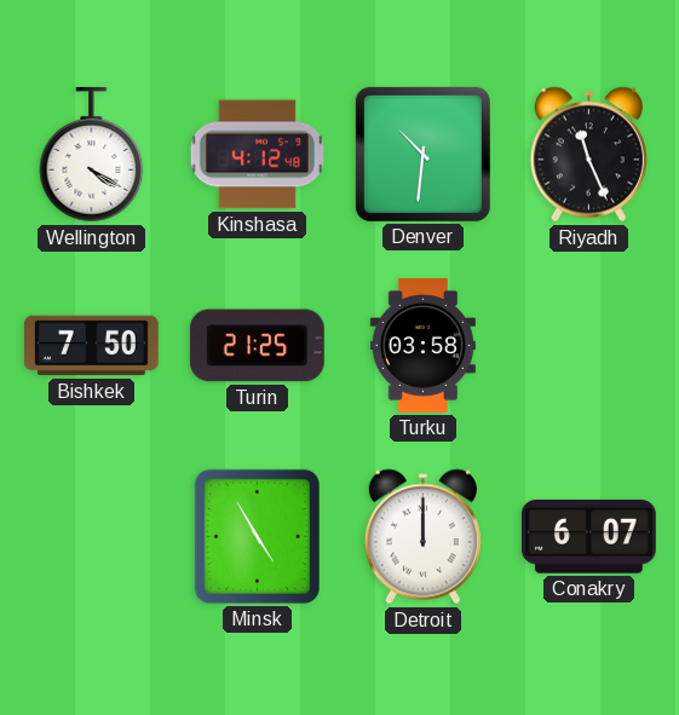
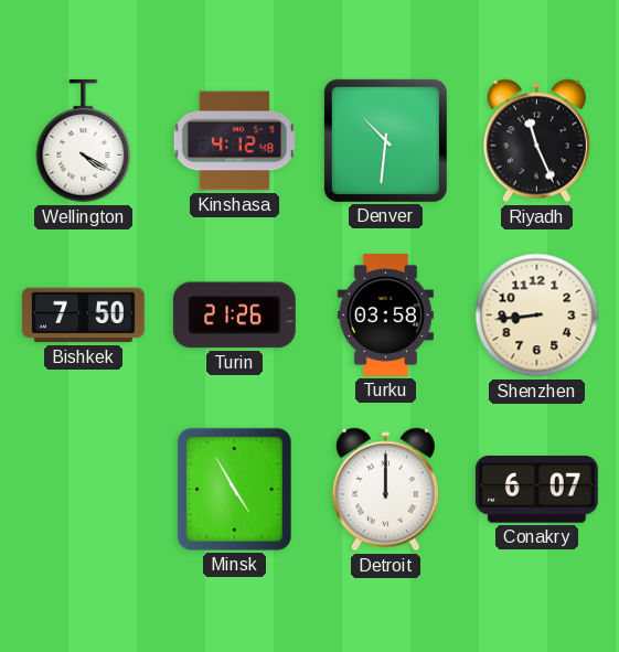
Turin: 21:25 -> 21:26 (234, 316)
Shenzhen: none -> 8:44 (537, 316)
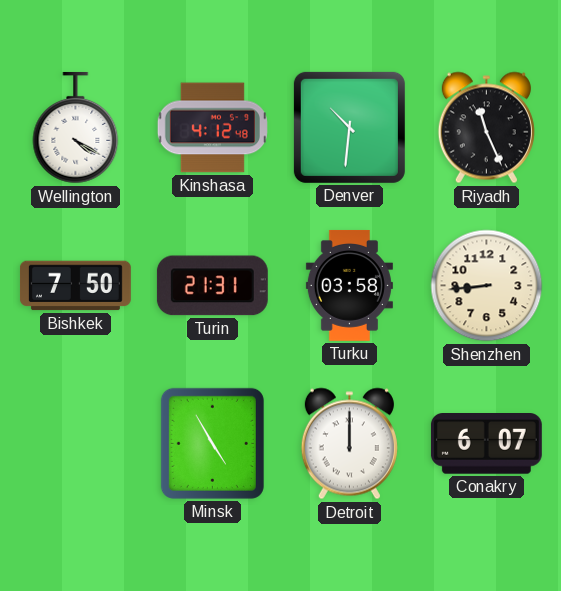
Turin: 21:26 -> 21:31 (212, 286)
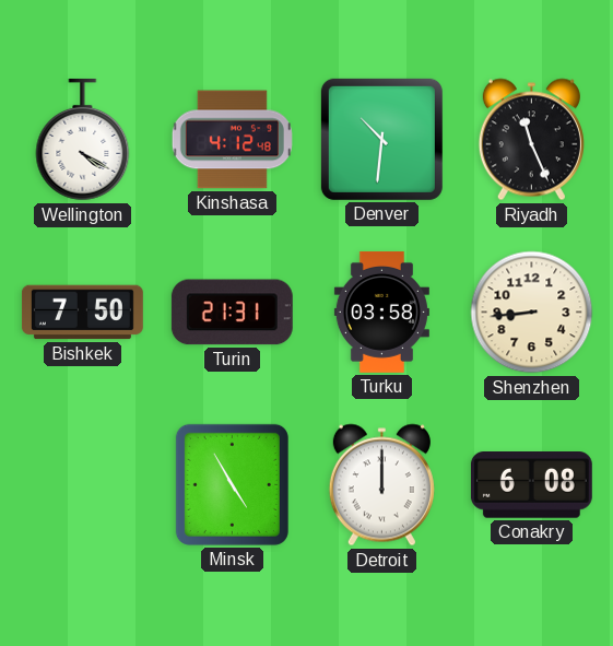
Conakry: 6:07 -> 6:08 (531, 485)
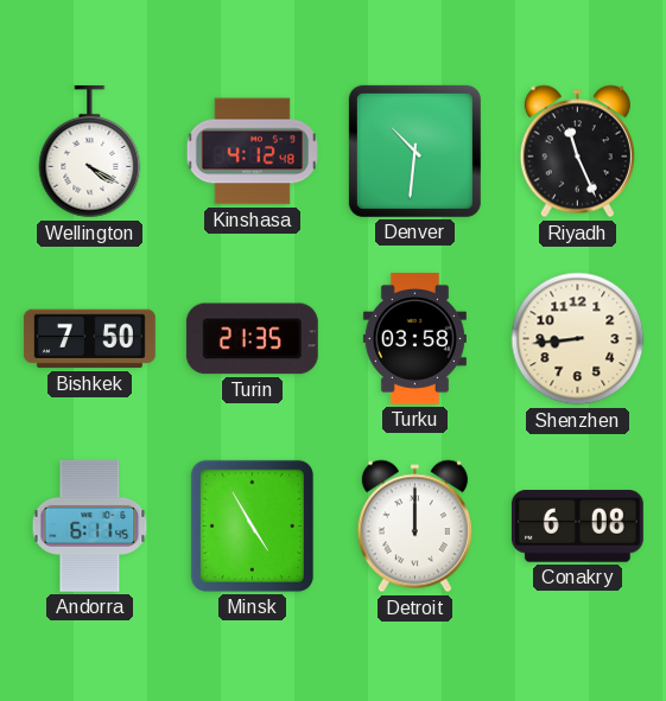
Turin: 21:31 -> 21:35 (252, 339)
Andorra: none -> 6:11 (90, 525)
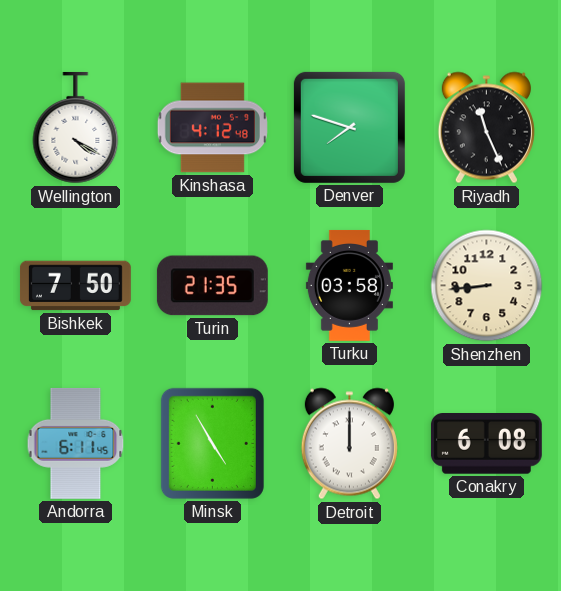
Denver: 10:31 -> 7:48 (349, 127)
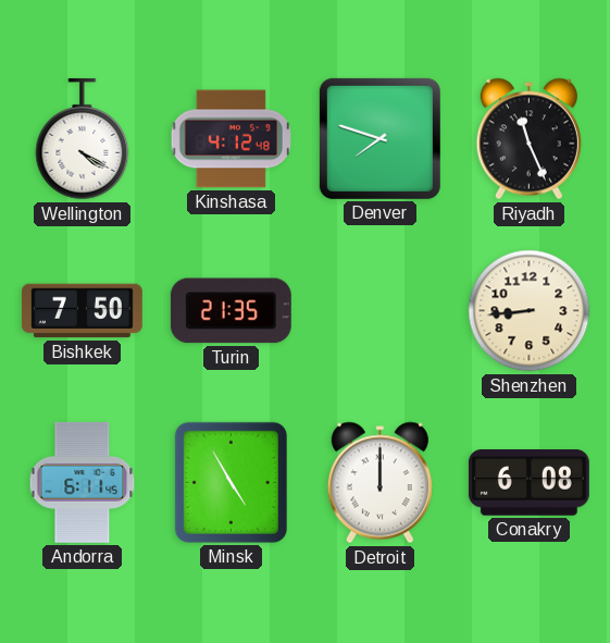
Turku: 03:58 -> none (349, 285)
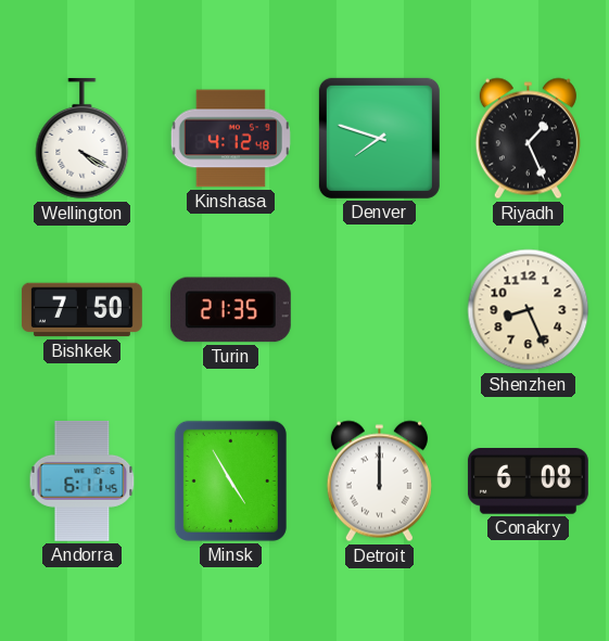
Riyadh: 11:26 -> 1:26 (528, 139)
Shenzhen: 8:44 -> 8:26 (529, 310)
